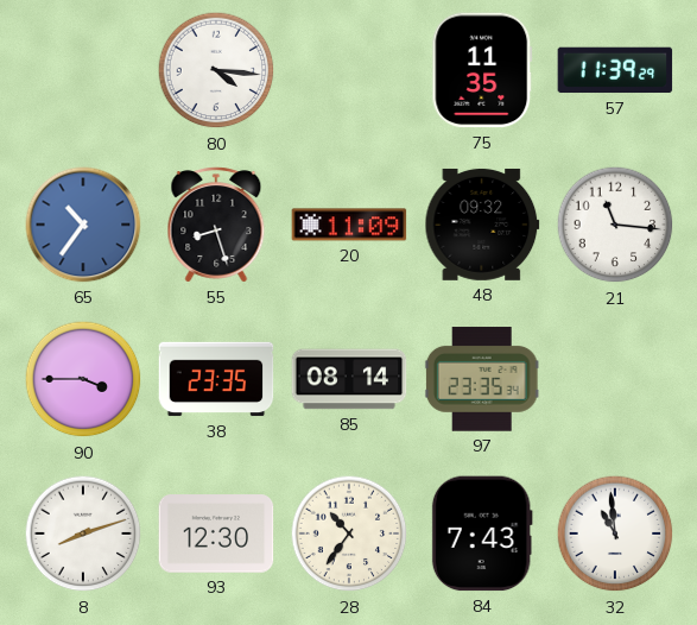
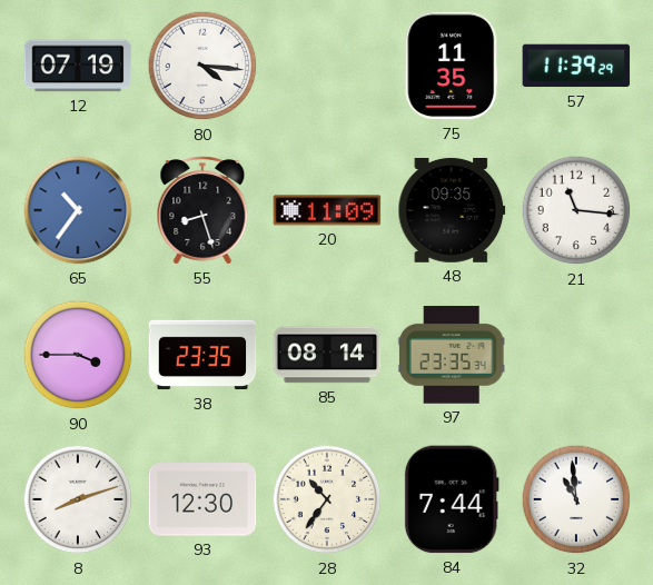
12: none -> 07:19 (78, 66)
48: 09:32 -> 09:35 (452, 210)
84: 7:43 -> 7:44 (452, 499)
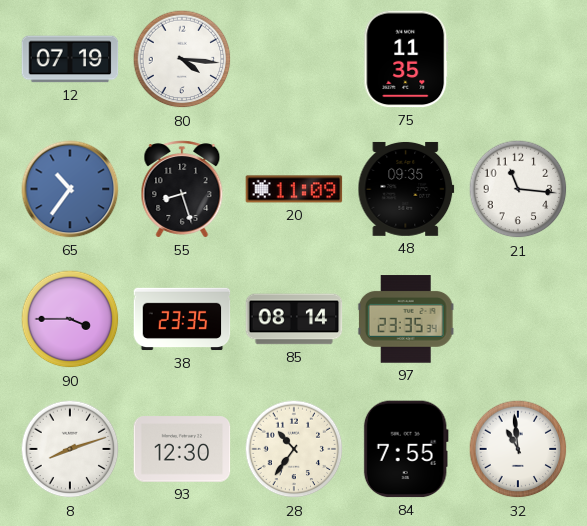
57: 11:39 -> none (576, 66)
84: 7:44 -> 7:55 (406, 449)
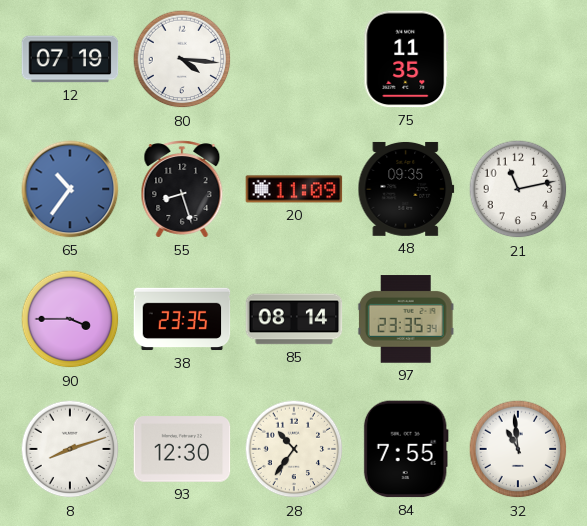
21: 11:16 -> 11:13 (518, 189)
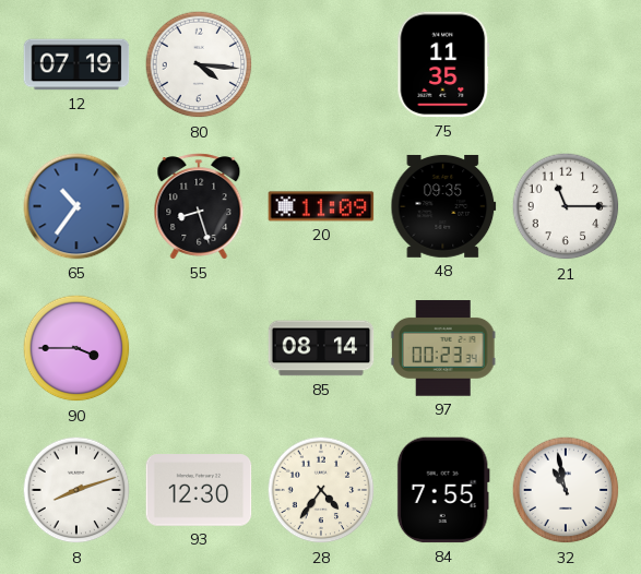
21: 11:13 -> 11:15 (566, 206)
38: 23:35 -> none (182, 319)
97: 23:35 -> 00:23 (443, 348)
28: 10:36 -> 4:36 (321, 490)
32: 10:59 -> 10:58 (566, 490)
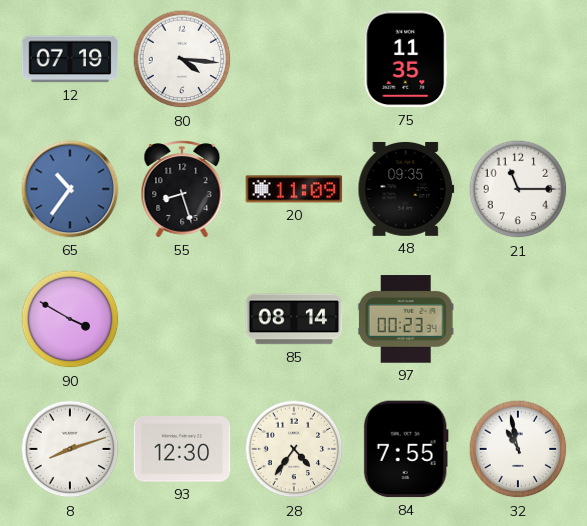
90: 3:45 -> 3:50 (70, 319)
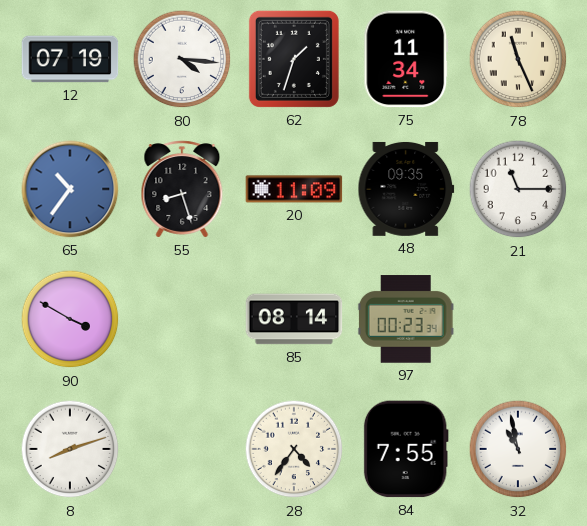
62: none -> 1:33 (294, 59)
75: 11:35 -> 11:34 (406, 59)
78: none -> 11:26 (518, 59)
93: 12:30 -> none (182, 449)
